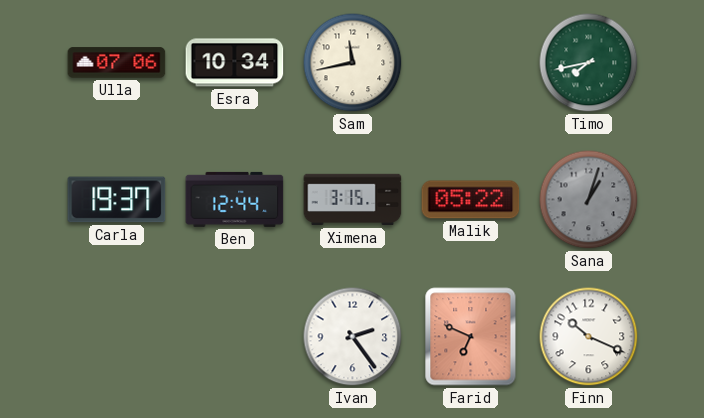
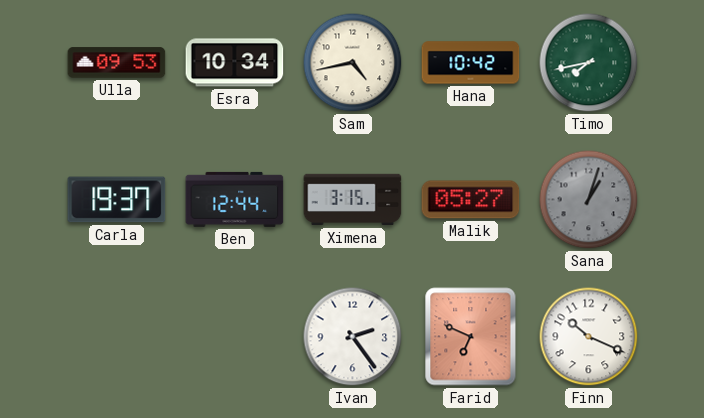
Ulla: 07:06 -> 09:53 (117, 63)
Sam: 11:43 -> 4:43 (353, 63)
Hana: none -> 10:42 (471, 63)
Malik: 05:22 -> 05:27 (471, 200)
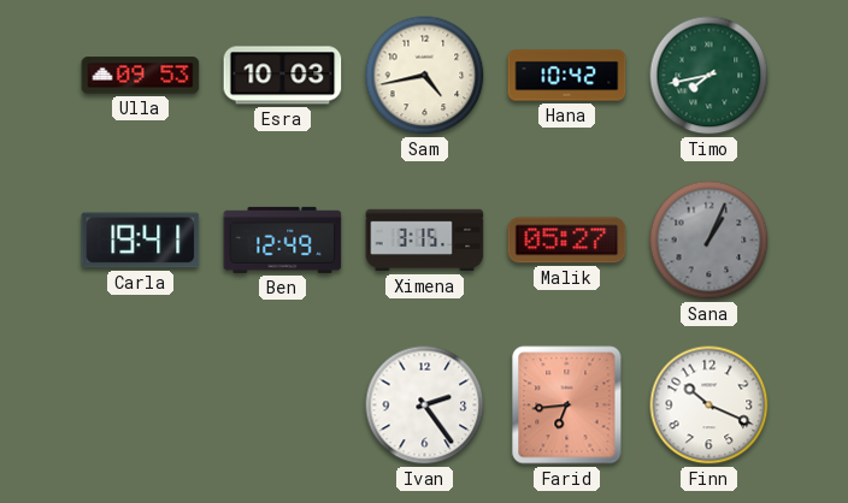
Esra: 10:34 -> 10:03 (283, 76)
Carla: 19:37 -> 19:41 (141, 241)
Ben: 12:44 -> 12:49 (283, 239)
Sana: 1:03 -> 1:04 (709, 241)
Farid: 6:49 -> 6:44 (567, 406)
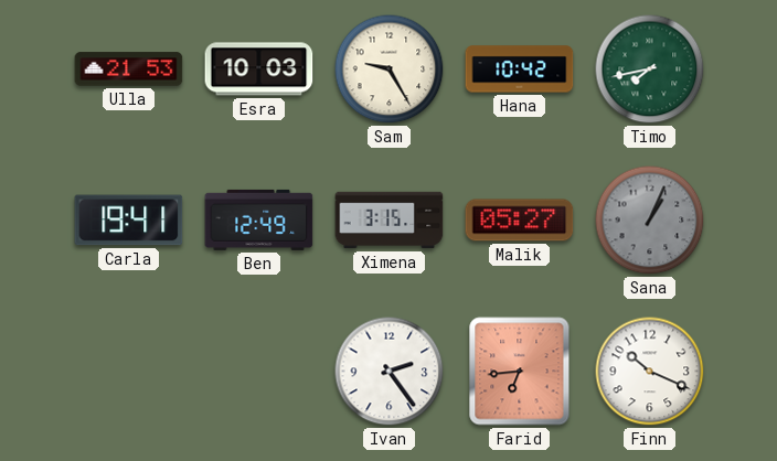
Ulla: 09:53 -> 21:53 (129, 69)
Sam: 4:43 -> 9:25 (390, 69)
